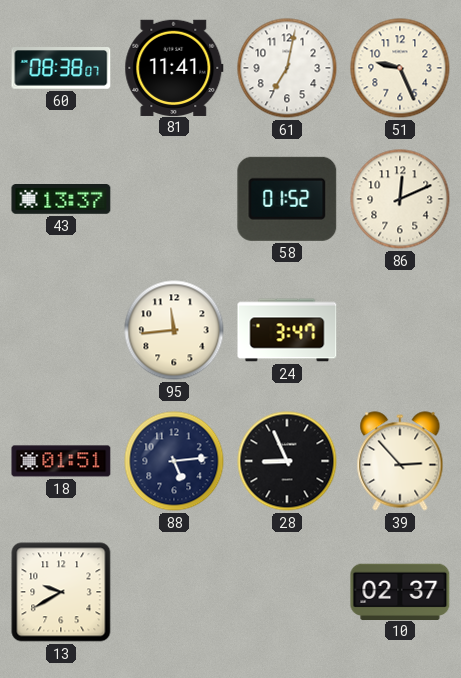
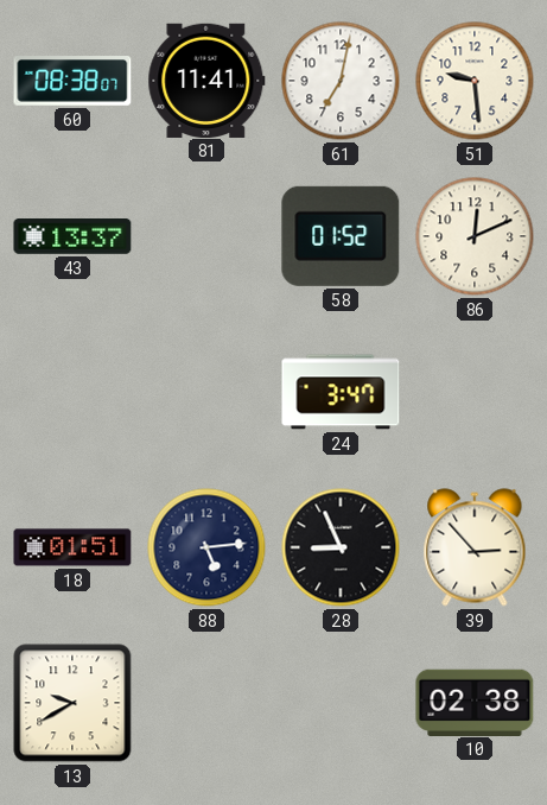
51: 9:26 -> 9:29 (475, 81)
95: 11:44 -> none (174, 330)
10: 02:37 -> 02:38 (475, 702)
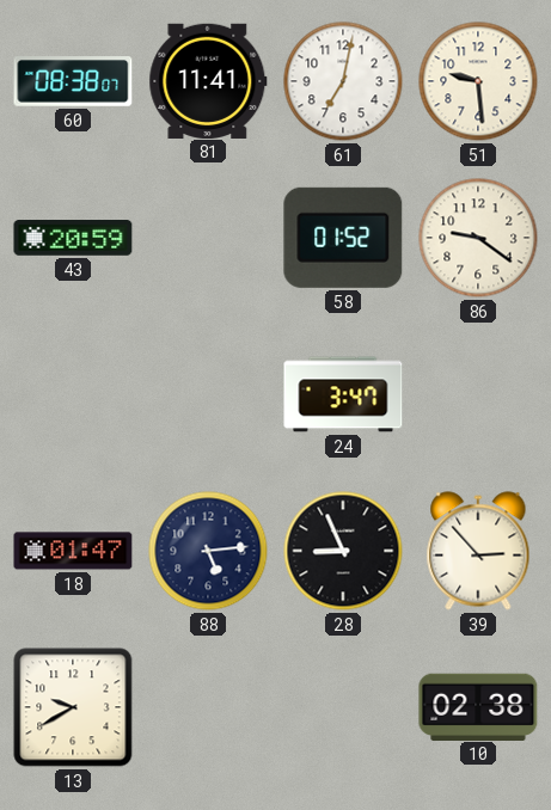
43: 13:37 -> 20:59 (73, 239)
86: 12:11 -> 9:21 (478, 238)
18: 01:51 -> 01:47 (73, 551)
